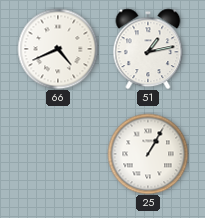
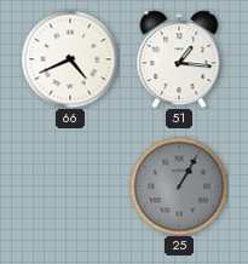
51: 1:13 -> 1:16 (179, 59)
25 dial: white -> grey (179, 186)
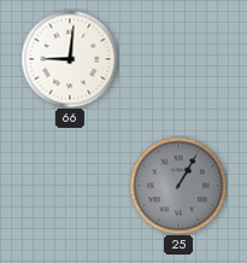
66: 4:41 -> 9:01 (70, 59)
51: 1:16 -> none (179, 59)
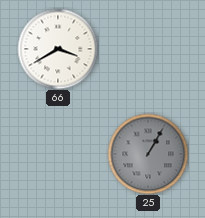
66: 9:01 -> 3:40 (58, 49)
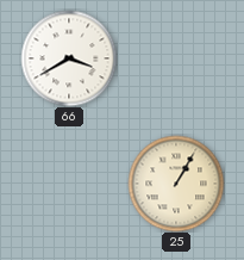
25 dial: grey -> cream (176, 184)
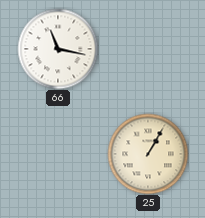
66: 3:40 -> 11:17 (58, 49)
